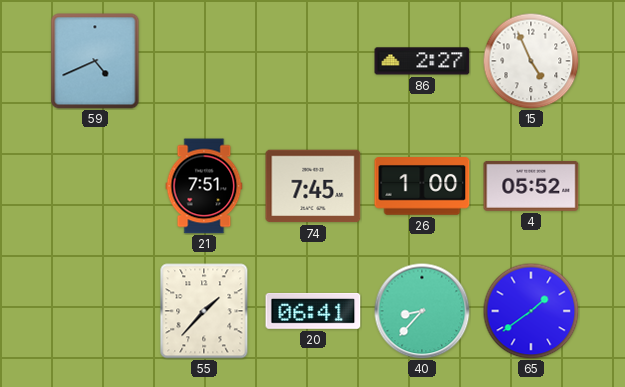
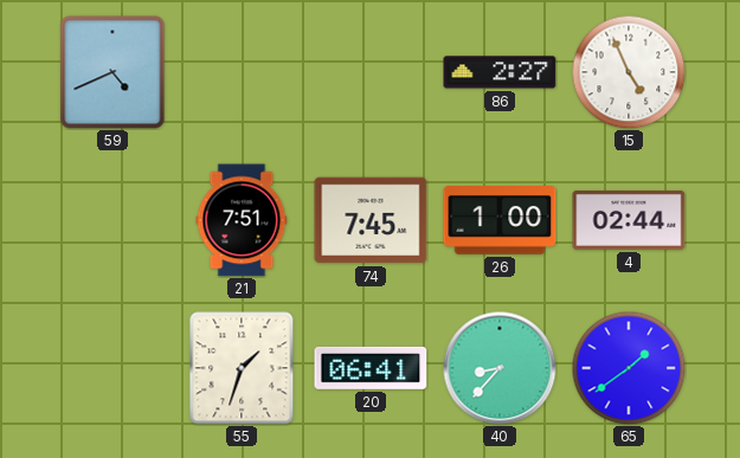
4: 05:52 -> 02:44 (629, 220)
55: 1:37 -> 1:33 (242, 368)
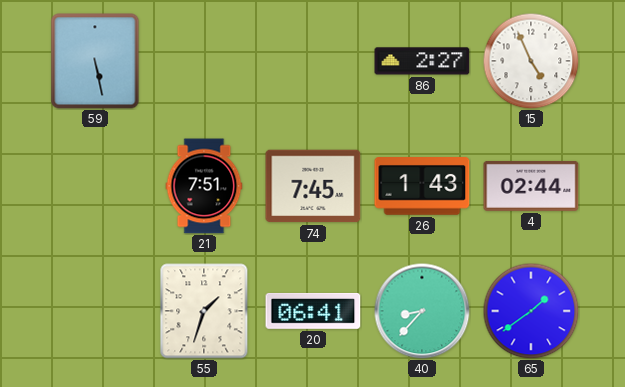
59: 4:41 -> 5:28 (95, 61)
26: 1:00 -> 1:43 (422, 187)
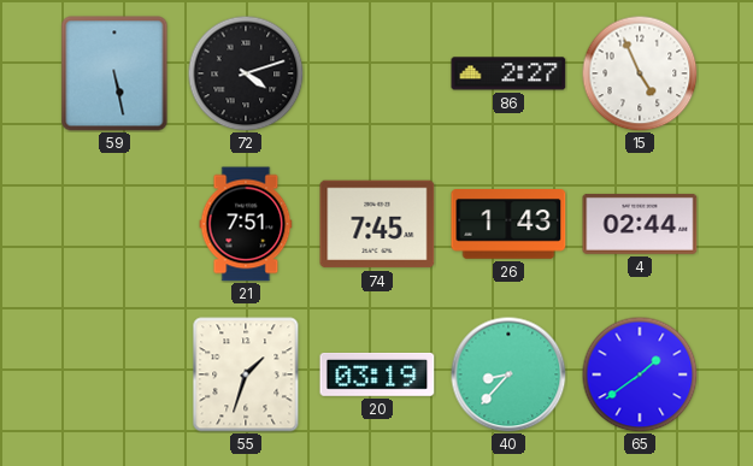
72: none -> 4:12 (246, 73)
20: 06:41 -> 03:19 (377, 374)
